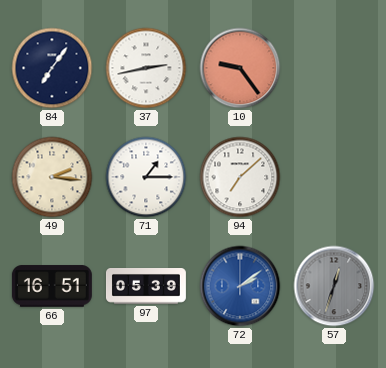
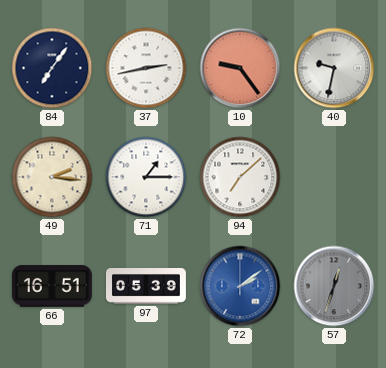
40: none -> 9:32 (334, 68)
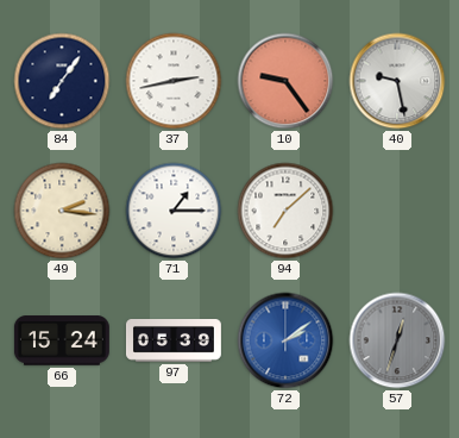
40: 9:32 -> 9:28 (397, 81)
66: 16:51 -> 15:24 (62, 340)
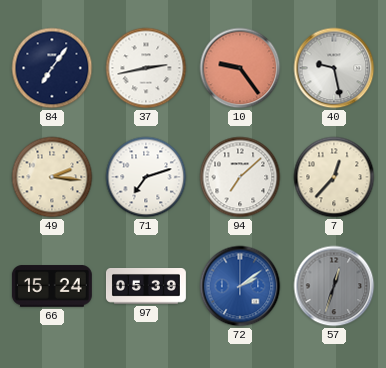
71: 1:15 -> 7:12 (146, 177)
7: none -> 12:37 (334, 177)
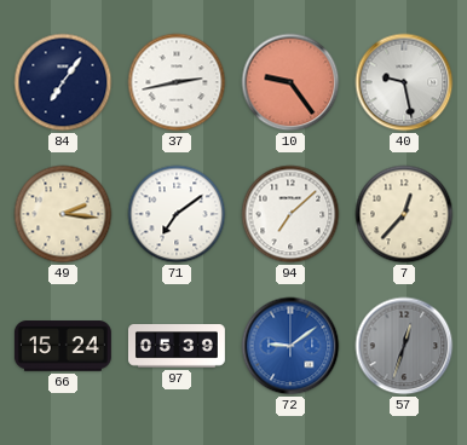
71: 7:12 -> 7:09 (177, 214)
72: 2:09 -> 9:09 (290, 346)
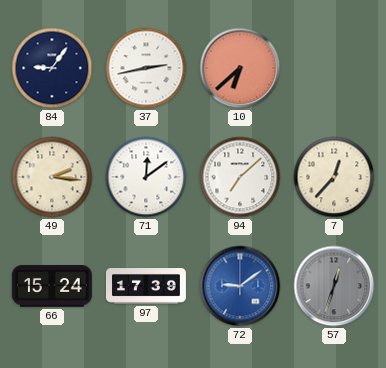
84: 7:06 -> 9:06 (52, 68)
10: 9:24 -> 6:38 (240, 68)
40: 9:28 -> none (404, 82)
71: 7:09 -> 12:09 (146, 177)
97: 05:39 -> 17:39 (146, 287)
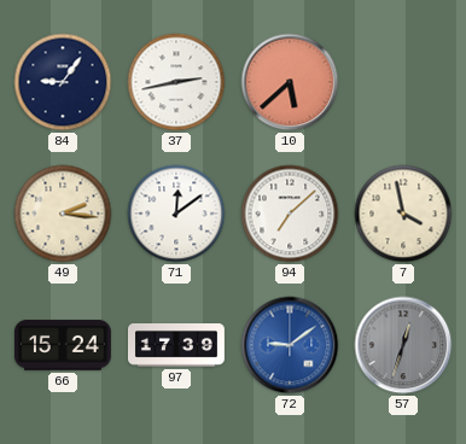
10: 6:38 -> 5:38 (290, 82)
7: 12:37 -> 3:58 (403, 214)
